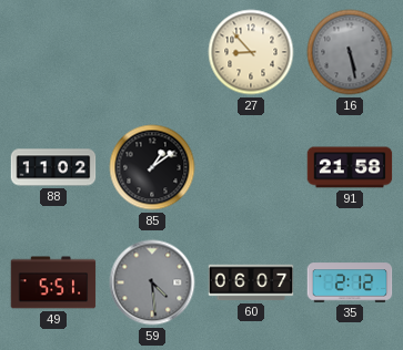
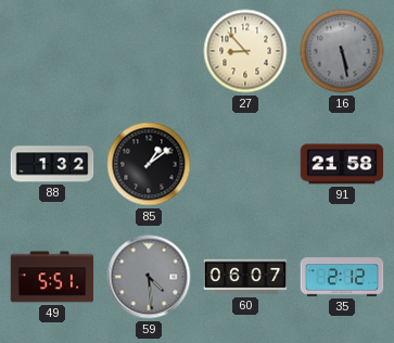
88: 11:02 -> 1:32 (52, 164)
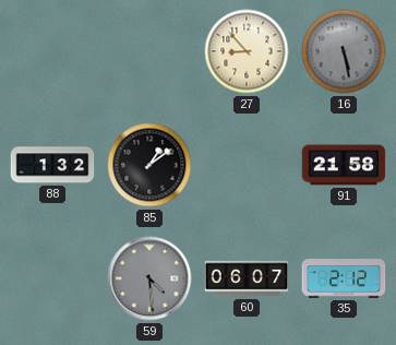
49: 5:51 -> none (52, 277)
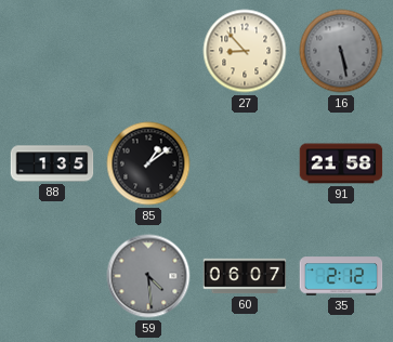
88: 1:32 -> 1:35 (52, 163)
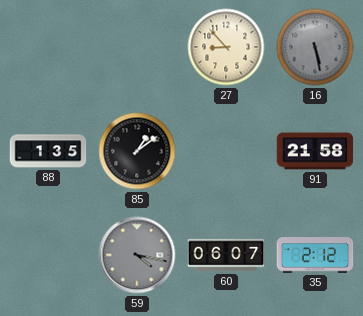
59: 4:29 -> 4:17 (137, 255)
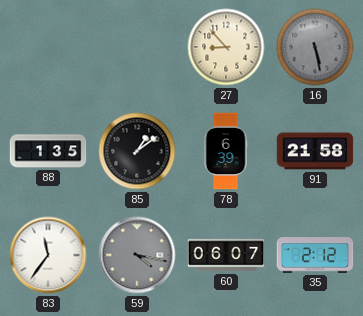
78: none -> 6:39 (226, 151)
83: none -> 11:36 (48, 255)
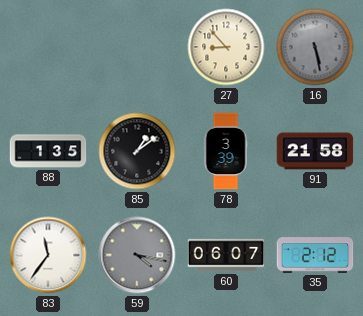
78: 6:39 -> 3:39 (226, 151)
